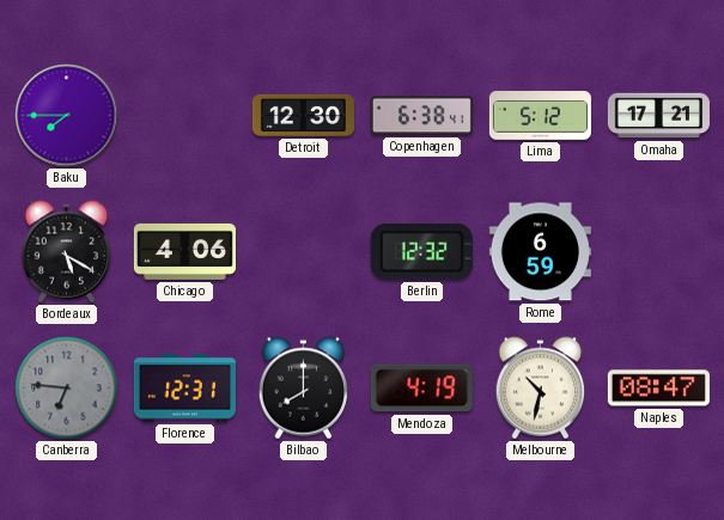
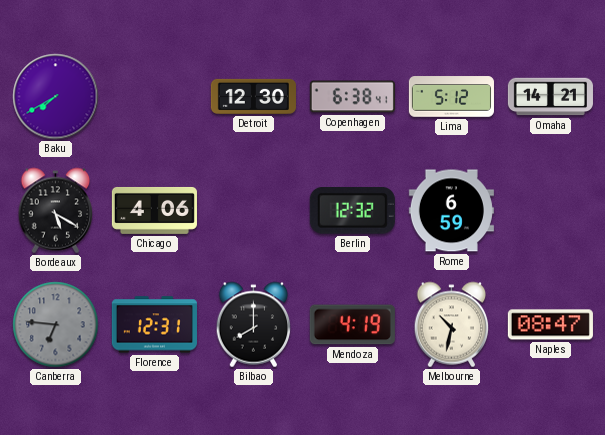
Baku: 7:45 -> 7:40 (56, 97)
Omaha: 17:21 -> 14:21 (550, 97)
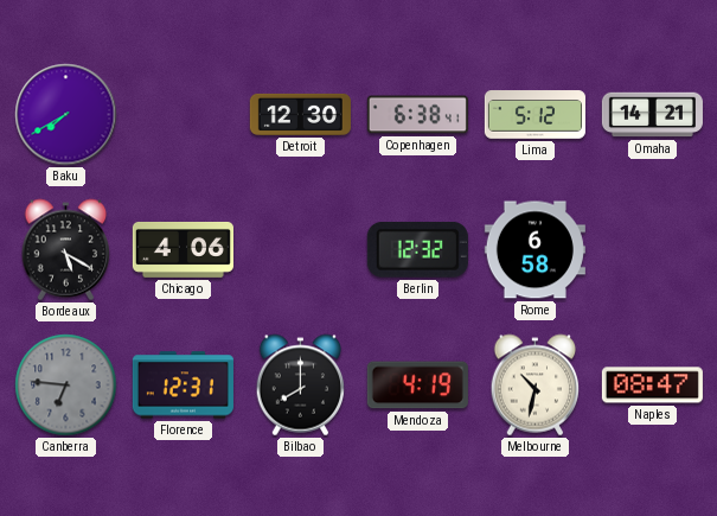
Rome: 6:59 -> 6:58 (534, 250)
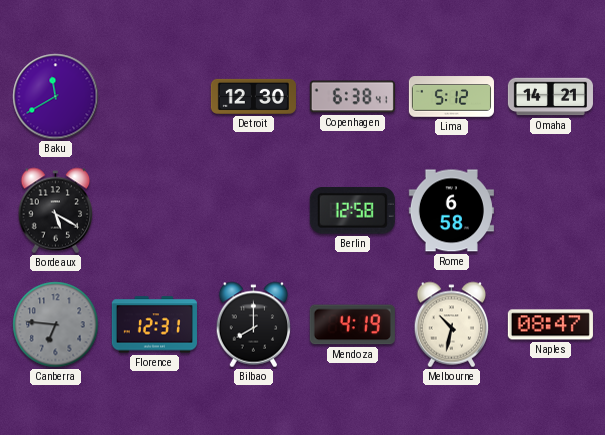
Baku: 7:40 -> 11:40 (56, 97)
Chicago: 4:06 -> none (183, 249)
Berlin: 12:32 -> 12:58 (352, 211)
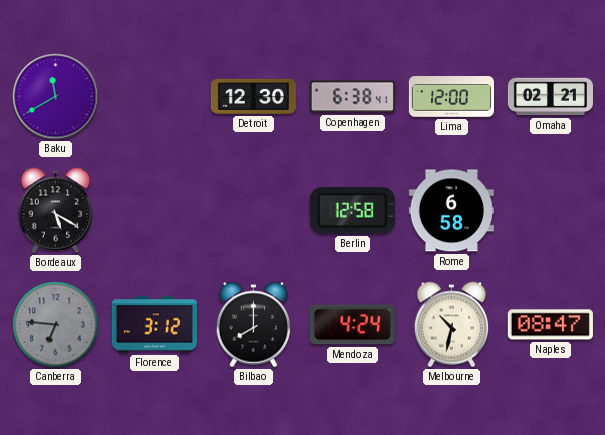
Lima: 5:12 -> 12:00 (451, 97)
Omaha: 14:21 -> 02:21 (550, 97)
Florence: 12:31 -> 3:12 (154, 325)
Mendoza: 4:19 -> 4:24 (352, 325)
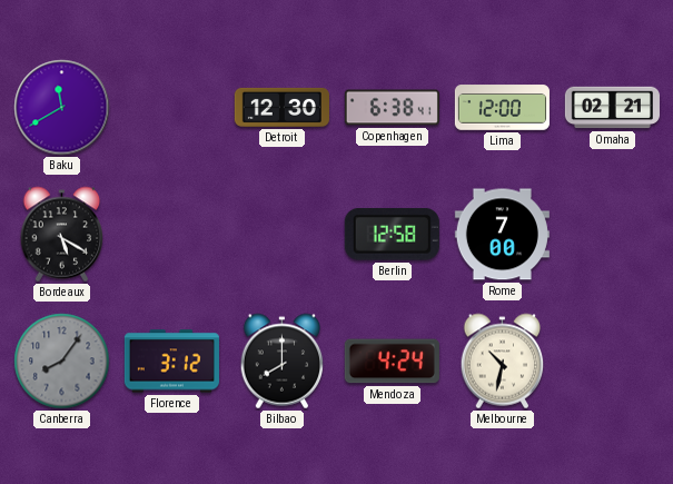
Rome: 6:58 -> 7:00 (502, 235)
Canberra: 6:46 -> 8:06 (62, 362)
Naples: 08:47 -> none (550, 325)
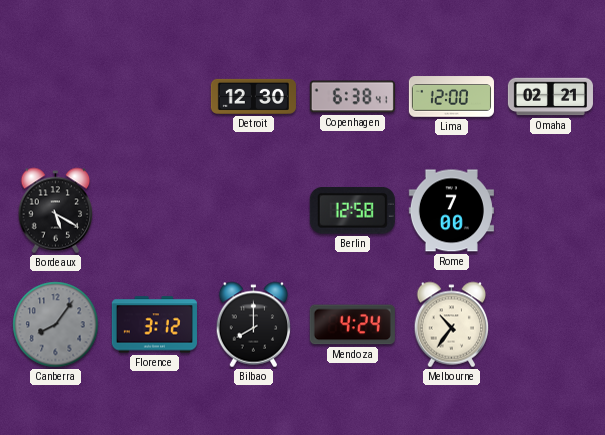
Baku: 11:40 -> none (62, 108)
Melbourne: 10:32 -> 10:36 (452, 325)
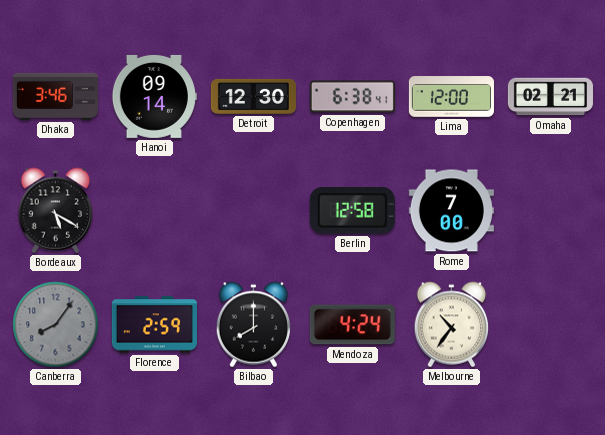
Dhaka: none -> 3:46 (55, 96)
Hanoi: none -> 09:14 (154, 96)
Florence: 3:12 -> 2:59 (154, 325)
